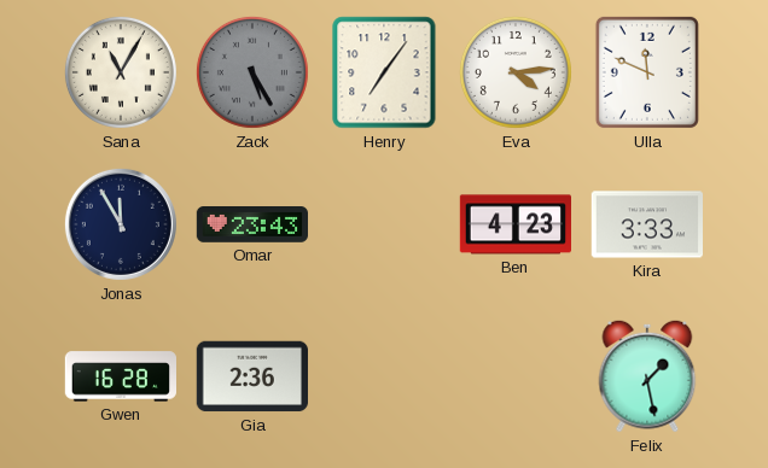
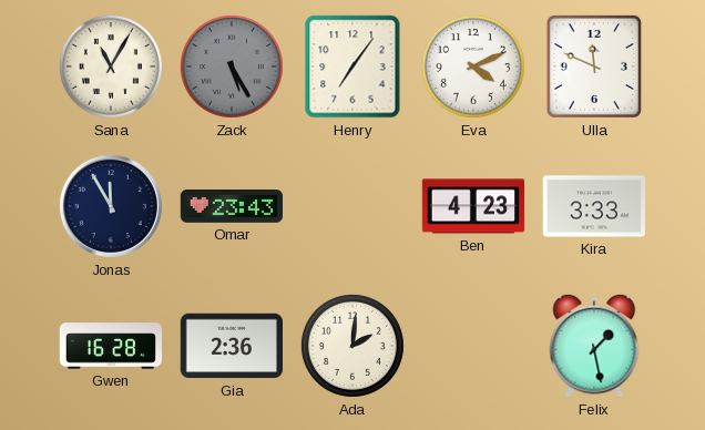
Eva: 4:14 -> 4:11 (473, 66)
Ada: none -> 2:01 (352, 346)
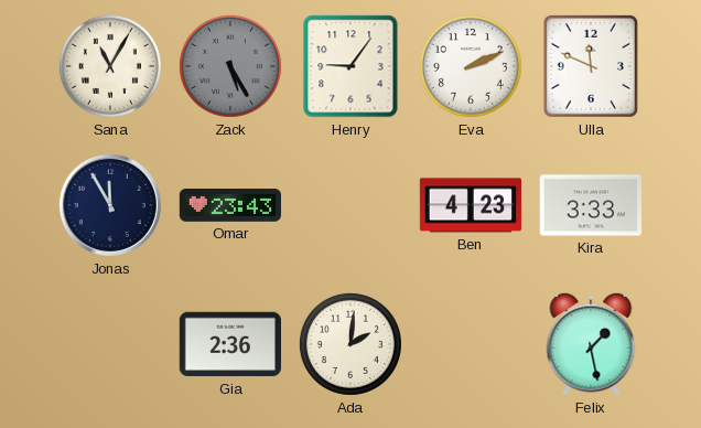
Henry: 7:06 -> 9:06 (350, 66)
Eva: 4:11 -> 2:11 (471, 66)
Gwen: 16:28 -> none (110, 346)
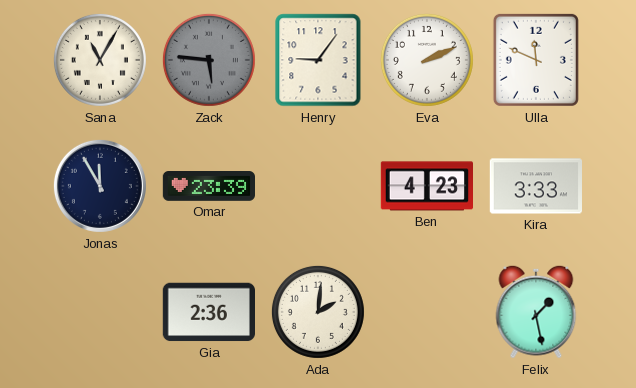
Zack: 5:25 -> 5:46 (209, 60)
Omar: 23:43 -> 23:39 (209, 187)
